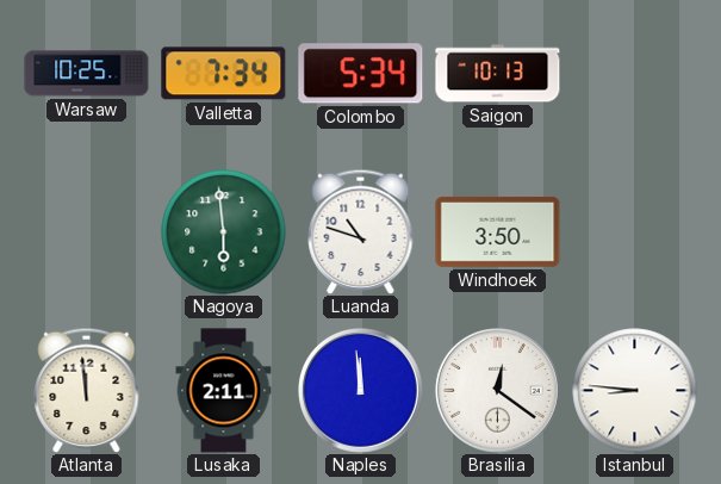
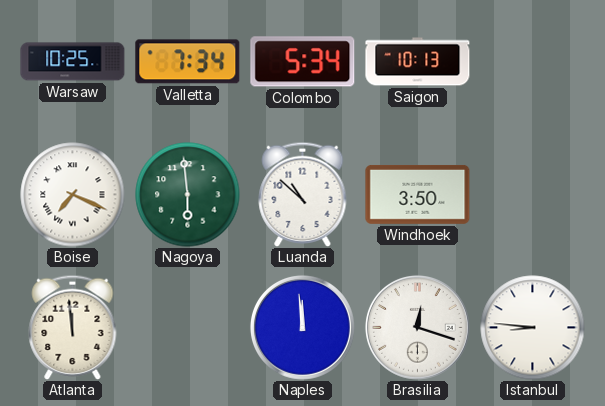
Boise: none -> 7:19 (73, 195)
Luanda: 10:48 -> 10:52 (303, 194)
Lusaka: 2:11 -> none (224, 391)
Brasilia: 12:21 -> 12:18 (417, 327)
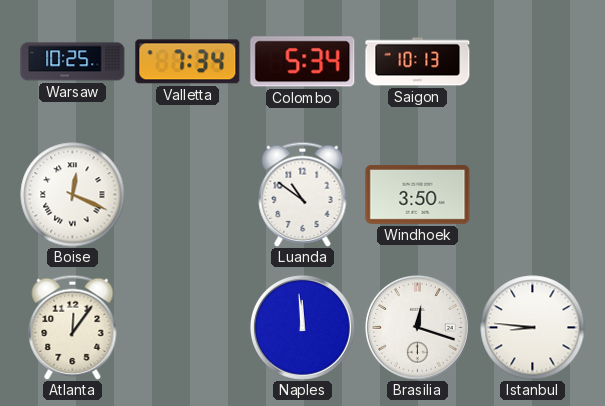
Boise: 7:19 -> 12:19 (73, 195)
Nagoya: 5:59 -> none (188, 195)
Luanda: 10:52 -> 10:51 (303, 194)
Atlanta: 11:59 -> 12:06 (73, 327)
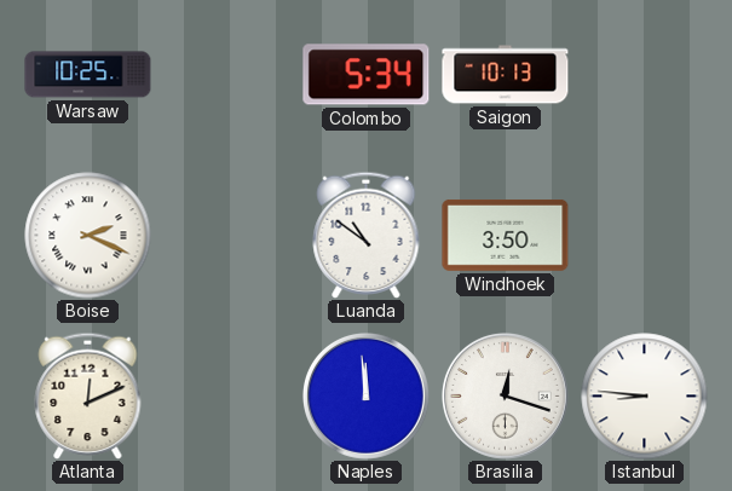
Valletta: 7:34 -> none (188, 62)
Boise: 12:19 -> 2:19 (88, 236)
Atlanta: 12:06 -> 12:11 (88, 395)
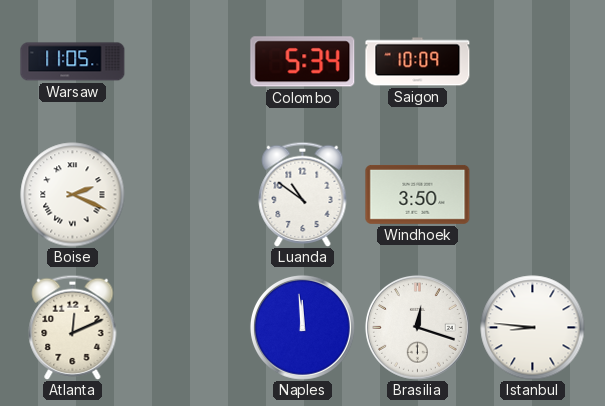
Warsaw: 10:25 -> 11:05 (73, 62)
Saigon: 10:13 -> 10:09 (418, 62)
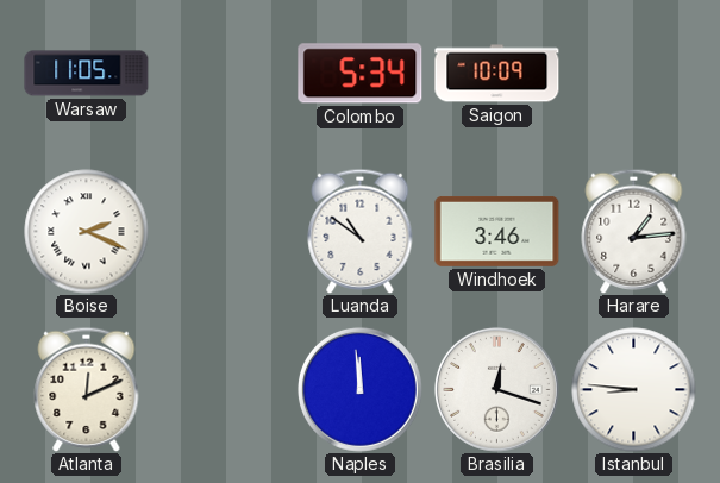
Windhoek: 3:50 -> 3:46 (497, 231)
Harare: none -> 1:14 (634, 231)
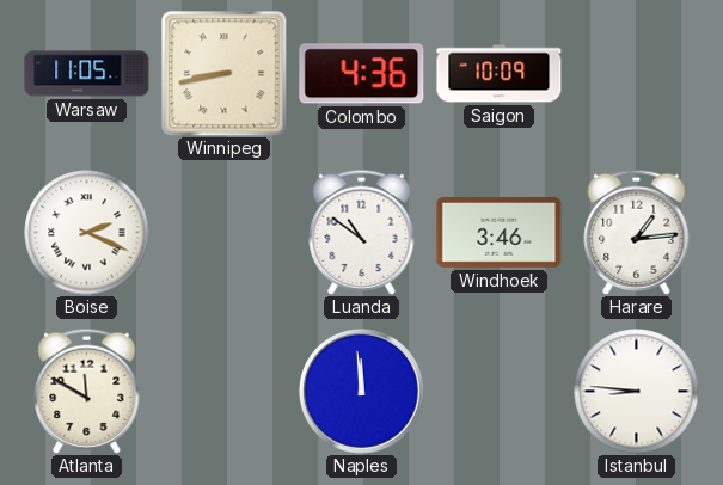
Winnipeg: none -> 8:43 (225, 74)
Colombo: 5:34 -> 4:36 (362, 74)
Atlanta: 12:11 -> 11:50 (87, 391)
Brasilia: 12:18 -> none (496, 389)
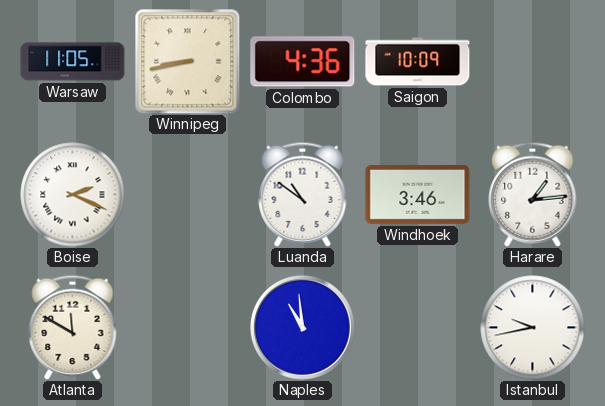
Naples: 11:59 -> 10:59 (302, 327)
Istanbul: 8:46 -> 9:43 (533, 328)
